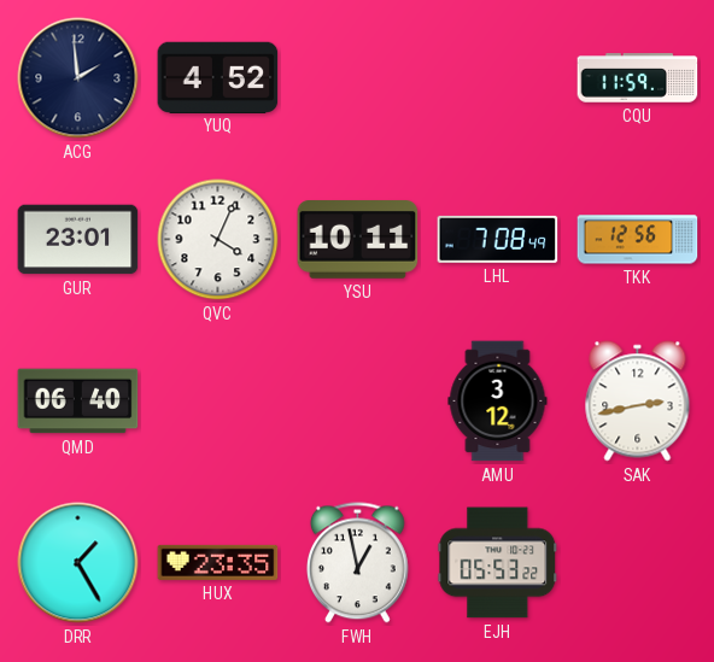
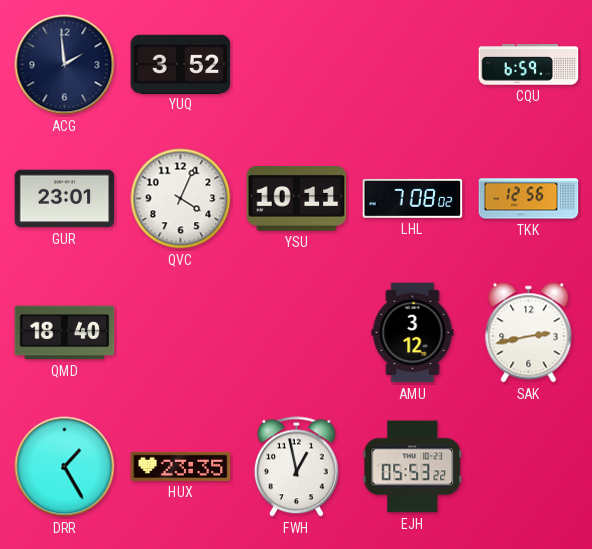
YUQ: 4:52 -> 3:52 (181, 64)
CQU: 11:59 -> 6:59 (529, 65)
LHL: 7:08:49 -> 7:08:02 (413, 198)
QMD: 06:40 -> 18:40 (65, 333)
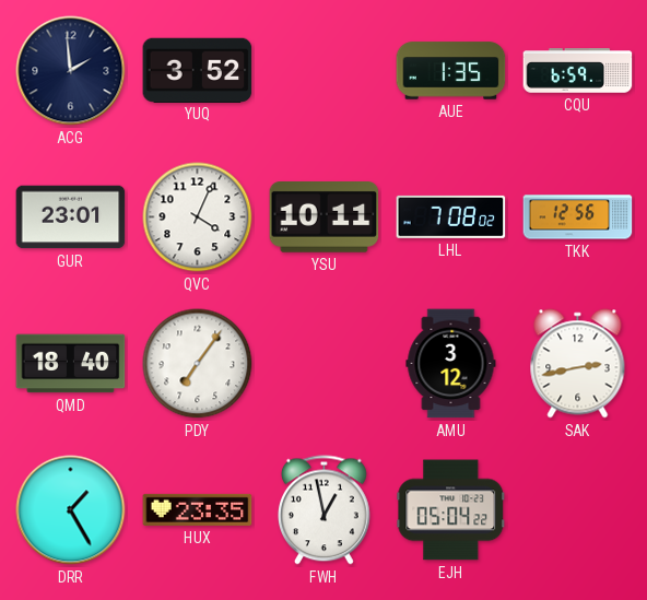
AUE: none -> 1:35 (451, 71)
PDY: none -> 7:06 (198, 364)
EJH: 05:53 -> 05:04 (451, 510)
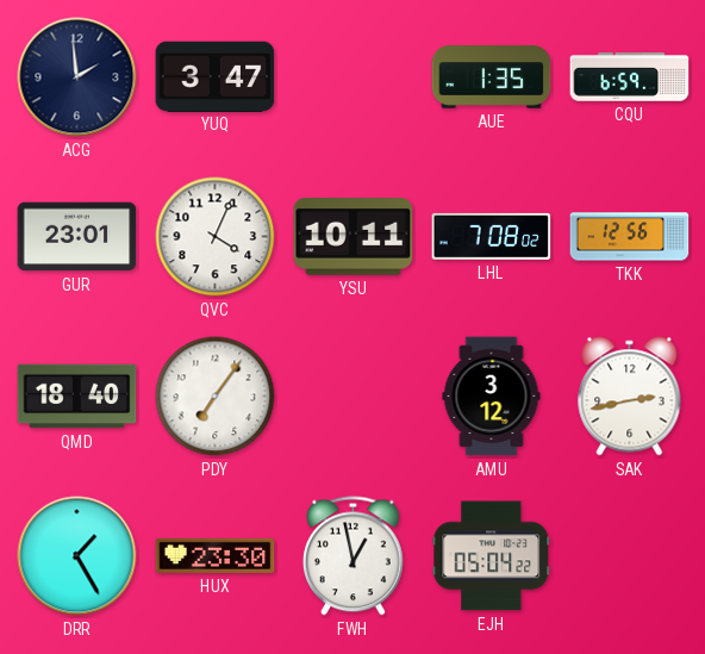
YUQ: 3:52 -> 3:47 (216, 76)
HUX: 23:35 -> 23:30 (216, 555)
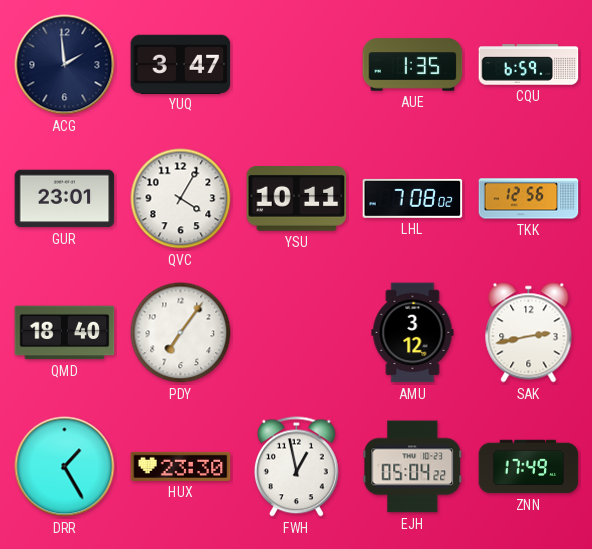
QVC: 4:04 -> 4:05 (181, 199)
ZNN: none -> 17:49 (529, 467)
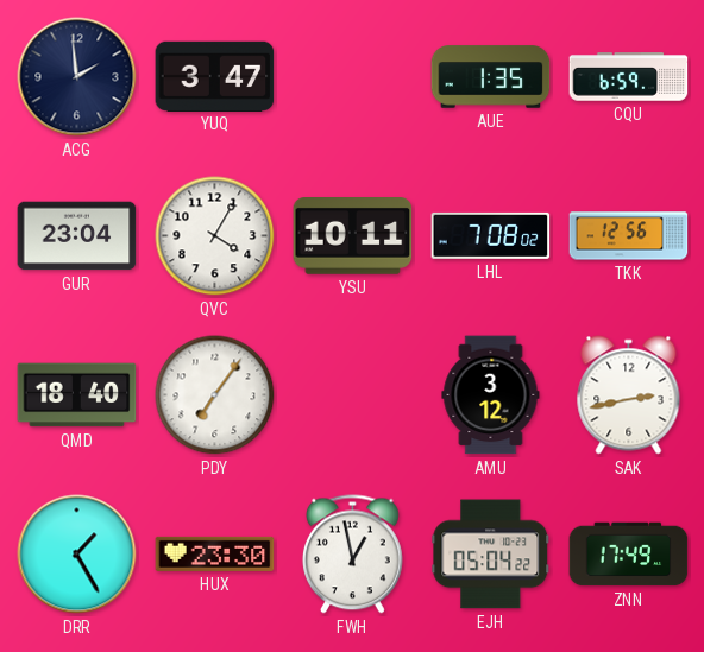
GUR: 23:01 -> 23:04 (77, 236)
